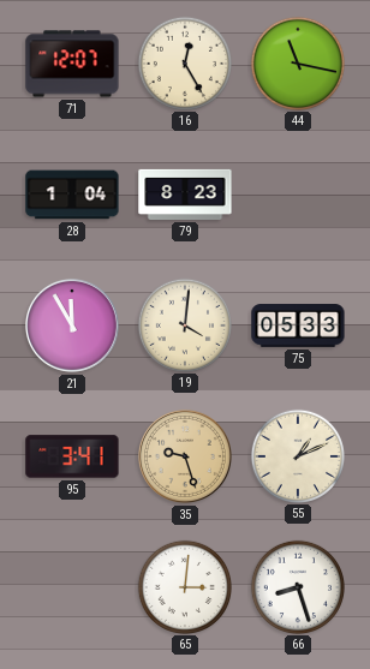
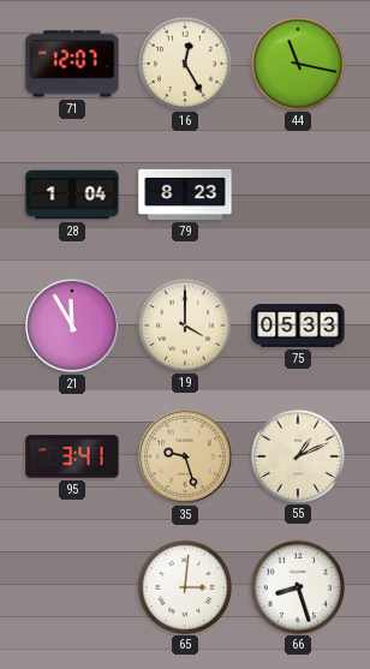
19: 4:01 -> 4:00 (184, 324)
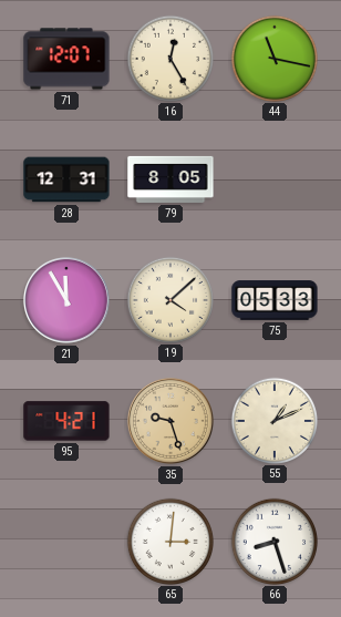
28: 1:04 -> 12:31 (66, 179)
79: 8:23 -> 8:05 (170, 179)
19: 4:00 -> 4:08 (169, 299)
95: 3:41 -> 4:21 (66, 421)
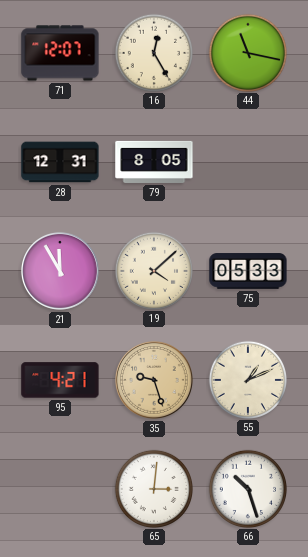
66: 8:27 -> 10:27 (247, 488)
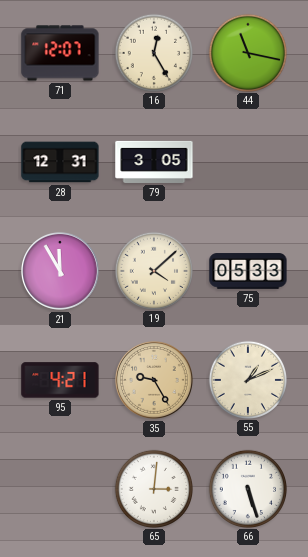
79: 8:05 -> 3:05 (154, 162)
35: 9:27 -> 9:25 (154, 380)
66: 10:27 -> 5:27 (247, 488)
